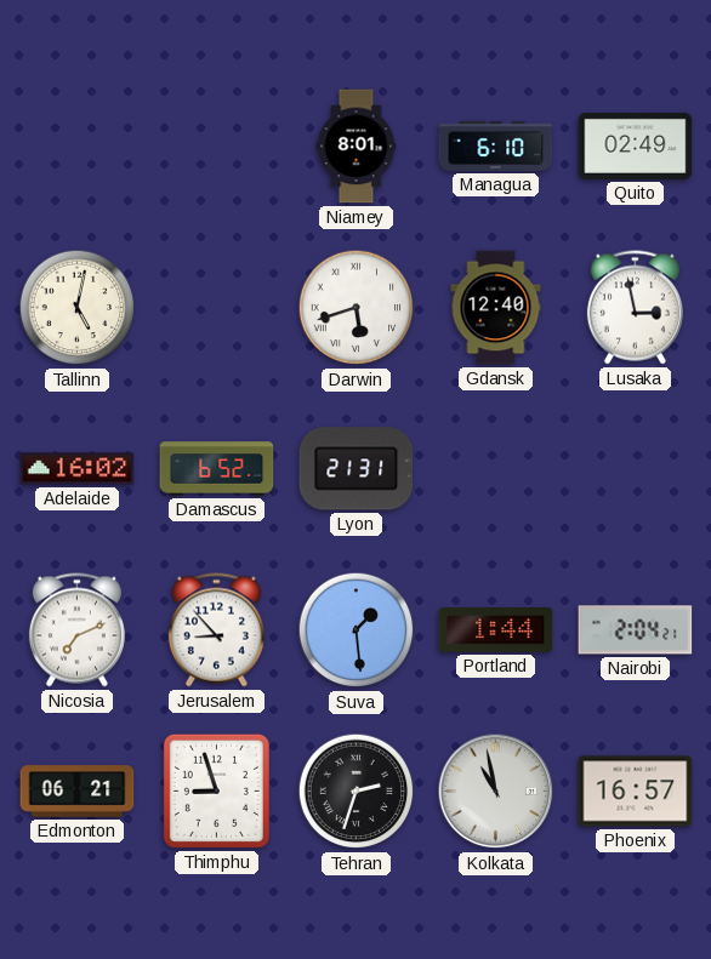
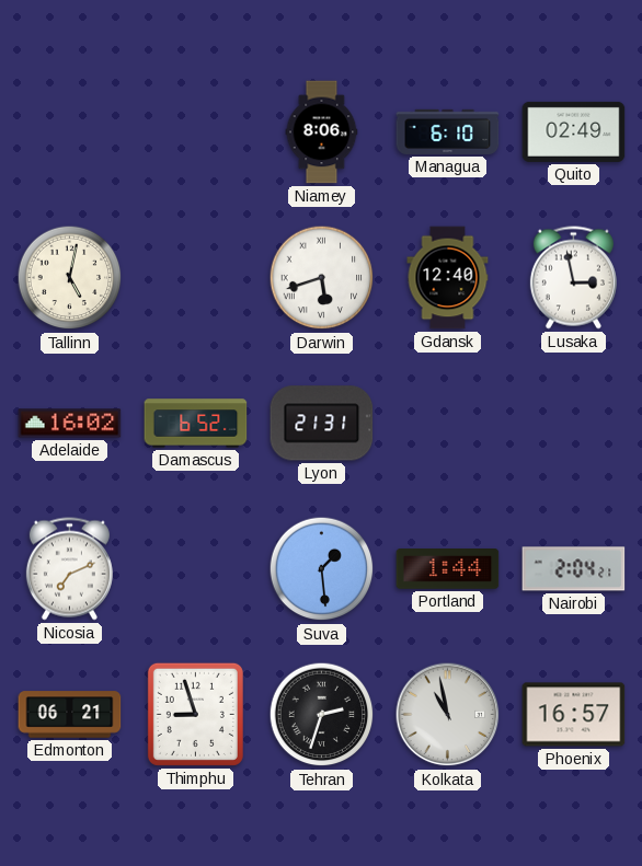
Niamey: 8:01 -> 8:06 (322, 132)
Jerusalem: 8:53 -> none (216, 630)
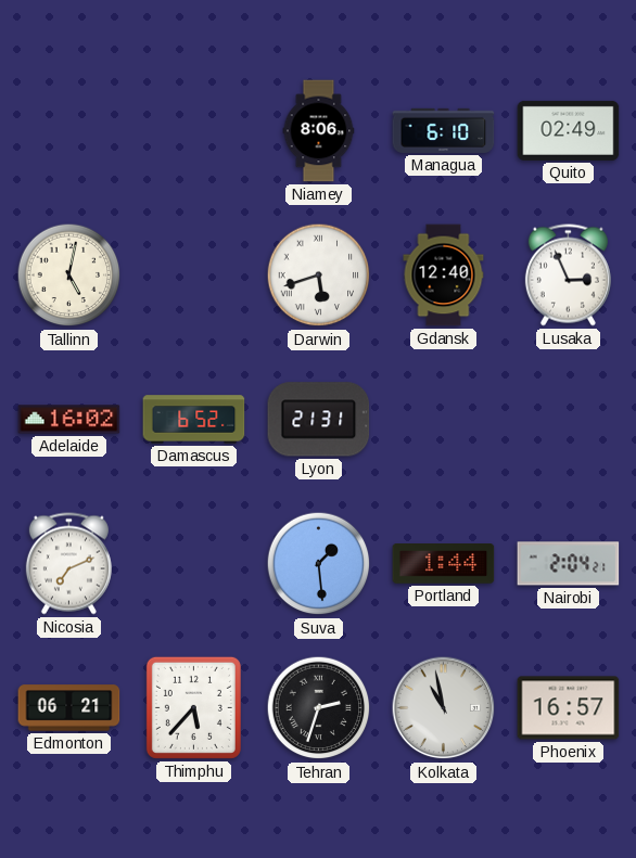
Lusaka: 2:58 -> 2:56 (568, 276)
Thimphu: 8:57 -> 5:37 (193, 707)
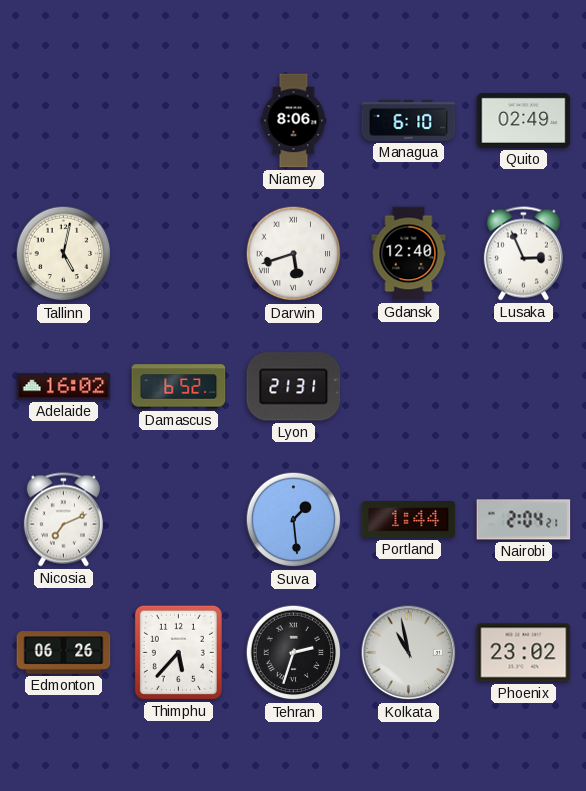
Edmonton: 06:21 -> 06:26 (64, 653)
Phoenix: 16:57 -> 23:02 (524, 653)
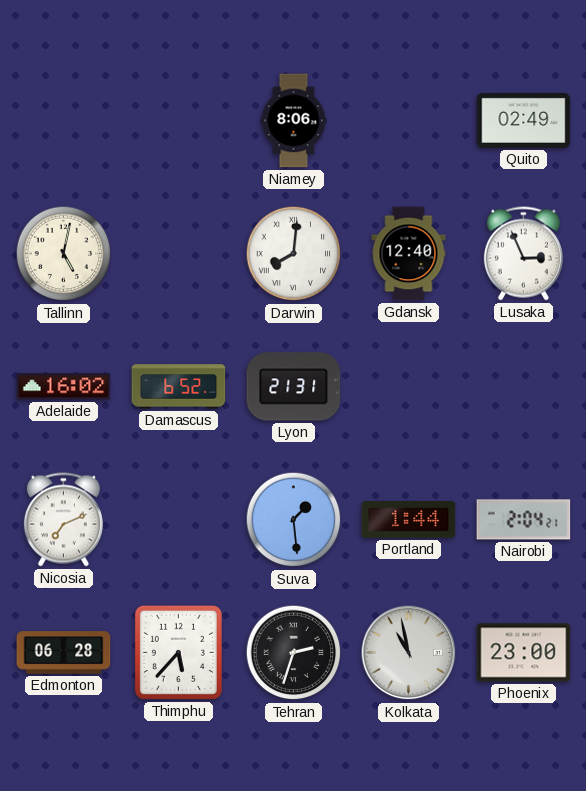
Managua: 6:10 -> none (409, 120)
Darwin: 5:42 -> 8:01 (294, 254)
Edmonton: 06:26 -> 06:28 (64, 653)
Phoenix: 23:02 -> 23:00 (524, 653)
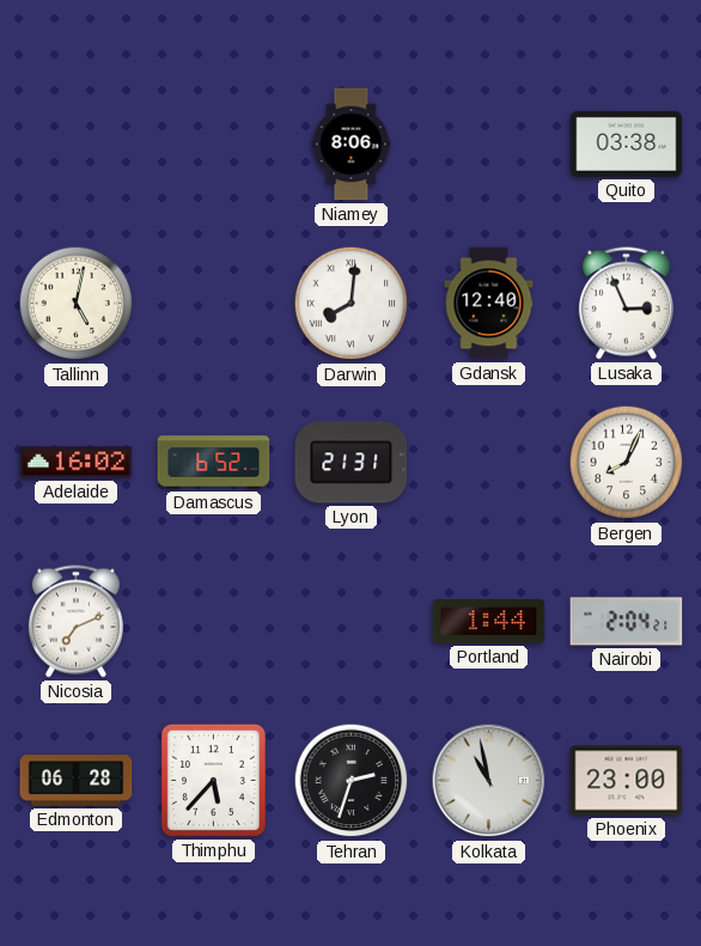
Quito: 02:49 -> 03:38 (627, 144)
Bergen: none -> 8:04 (627, 463)
Suva: 1:29 -> none (294, 520)
